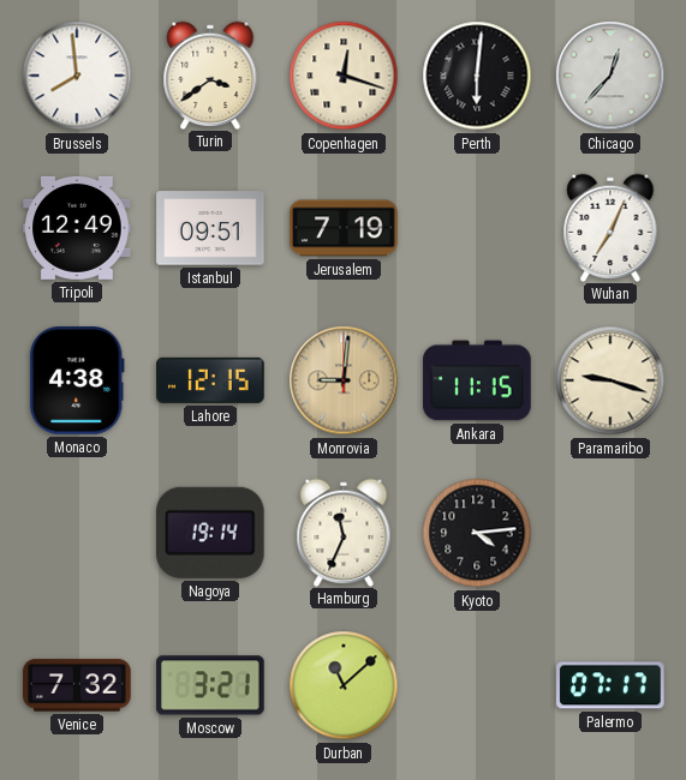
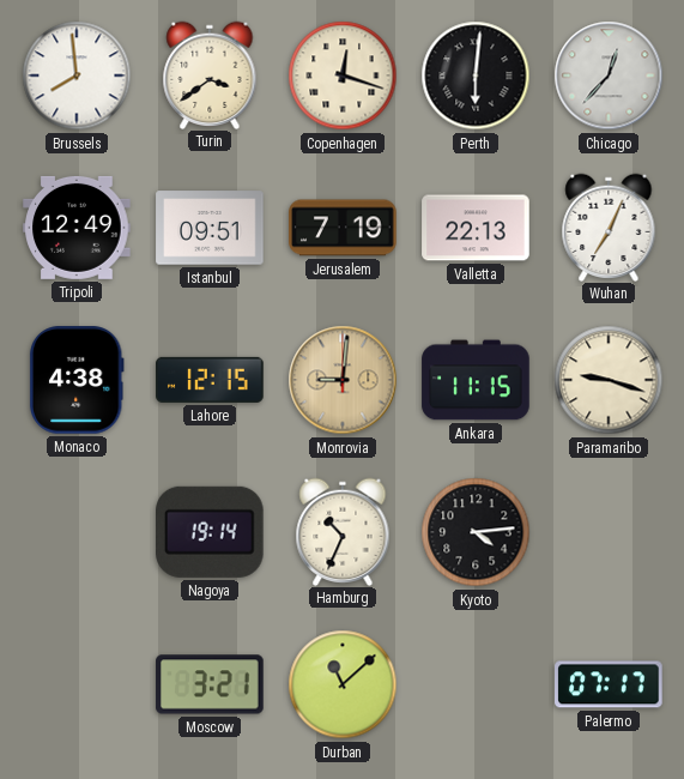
Valletta: none -> 22:13 (476, 228)
Hamburg: 11:34 -> 10:34 (343, 531)
Venice: 7:32 -> none (77, 685)
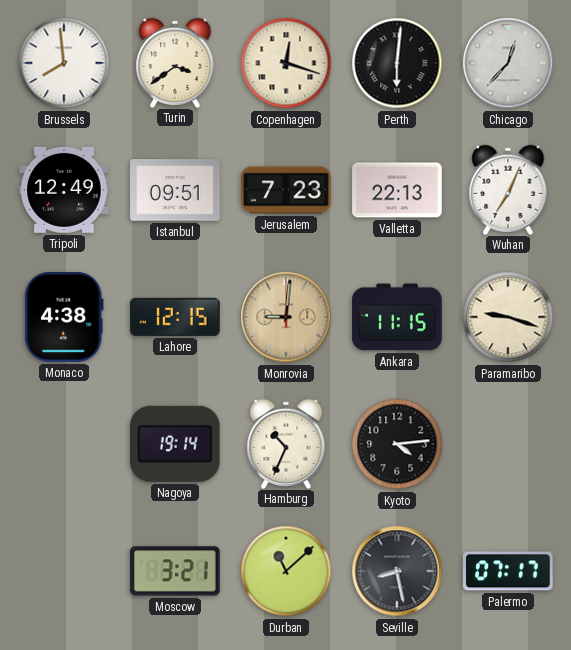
Jerusalem: 7:19 -> 7:23 (286, 190)
Seville: none -> 8:28 (397, 571)
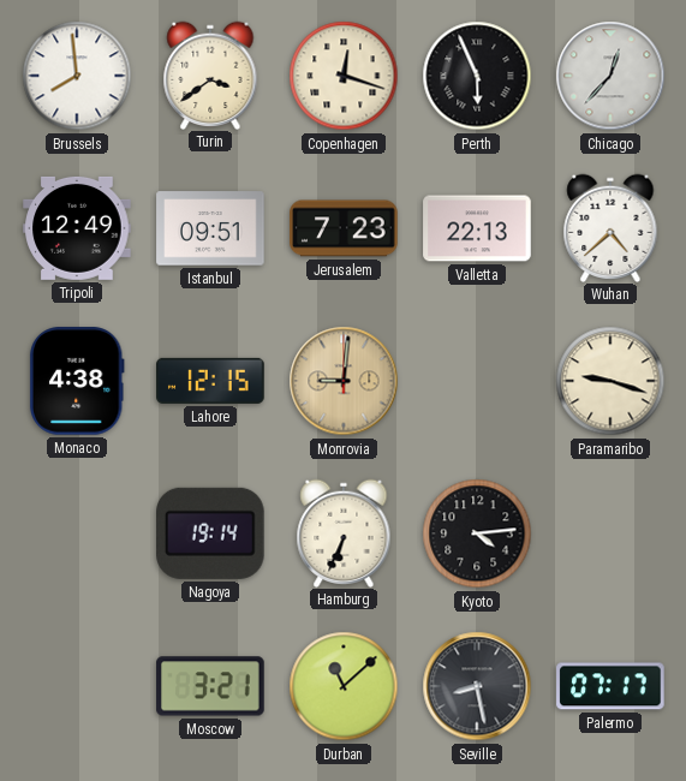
Perth: 6:01 -> 5:56 (477, 76)
Wuhan: 7:04 -> 4:38 (610, 227)
Ankara: 11:15 -> none (397, 317)
Hamburg: 10:34 -> 6:34 (344, 532)
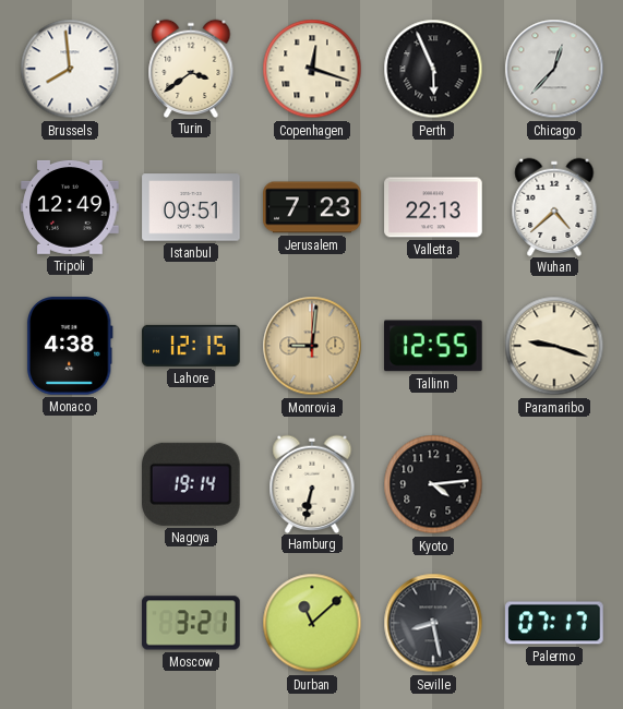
Tallinn: none -> 12:55 (434, 346)
Hamburg: 6:34 -> 6:32 (312, 483)
